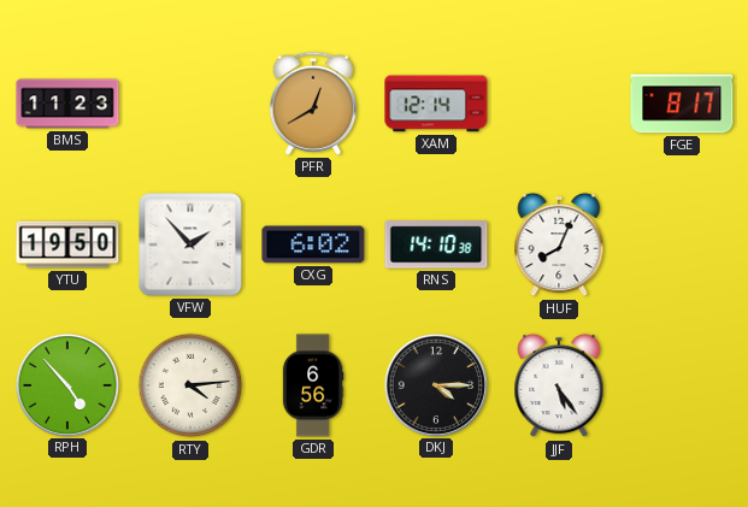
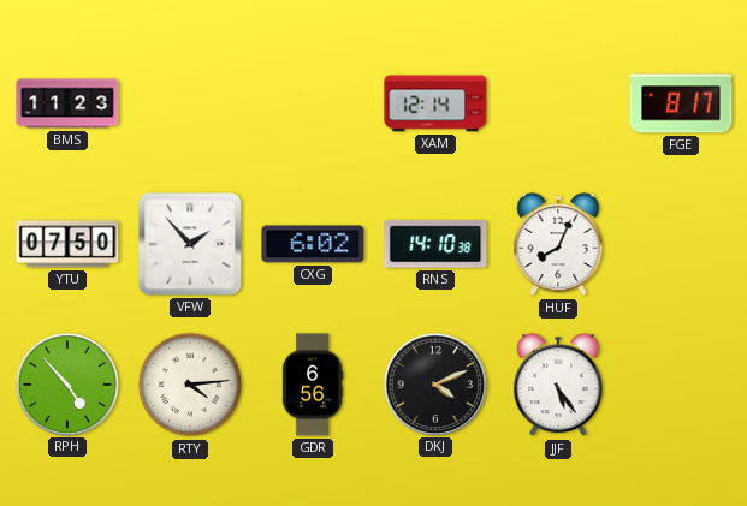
PFR: 12:40 -> none (313, 104)
YTU: 19:50 -> 07:50 (67, 244)
DKJ: 4:15 -> 4:11 (434, 383)
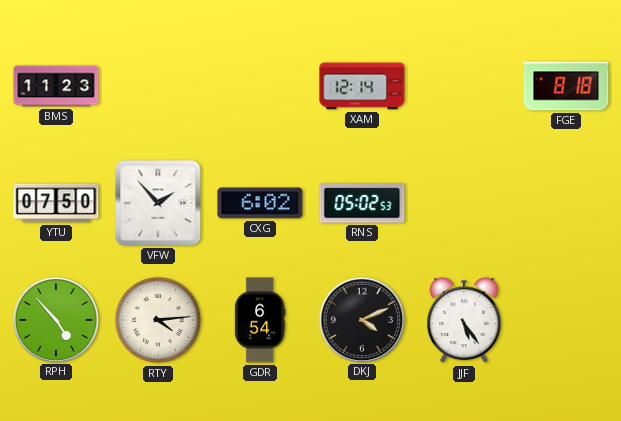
FGE: 8:17 -> 8:18 (566, 86)
RNS: 14:10 -> 05:02 (362, 203)
HUF: 8:04 -> none (558, 244)
GDR: 6:56 -> 6:54 (260, 320)
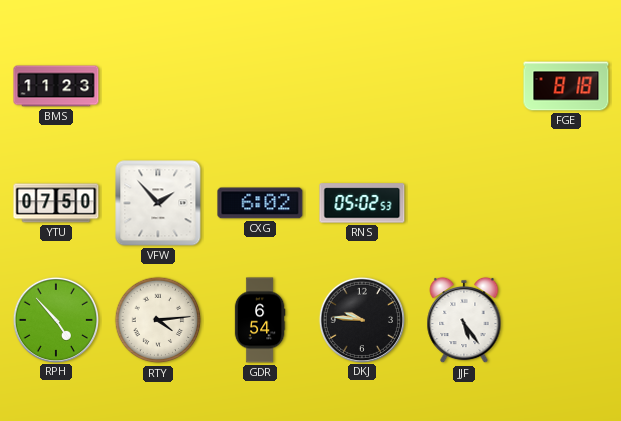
XAM: 12:14 -> none (362, 86)
DKJ: 4:11 -> 9:46 (361, 319)
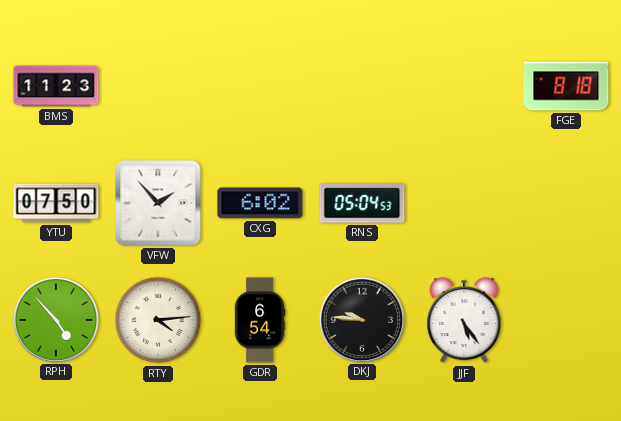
RNS: 05:02 -> 05:04 (362, 203)
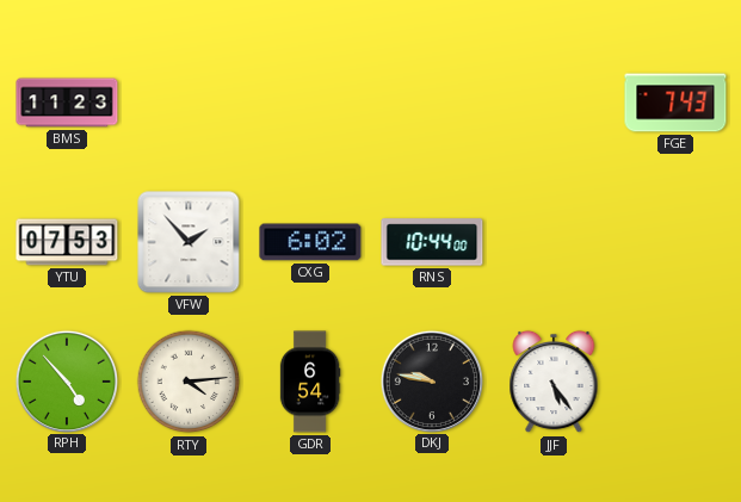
FGE: 8:18 -> 7:43 (675, 103)
YTU: 07:50 -> 07:53 (67, 242)
RNS: 05:04 -> 10:44 (432, 242)
DKJ: 9:46 -> 9:47 (431, 380)
